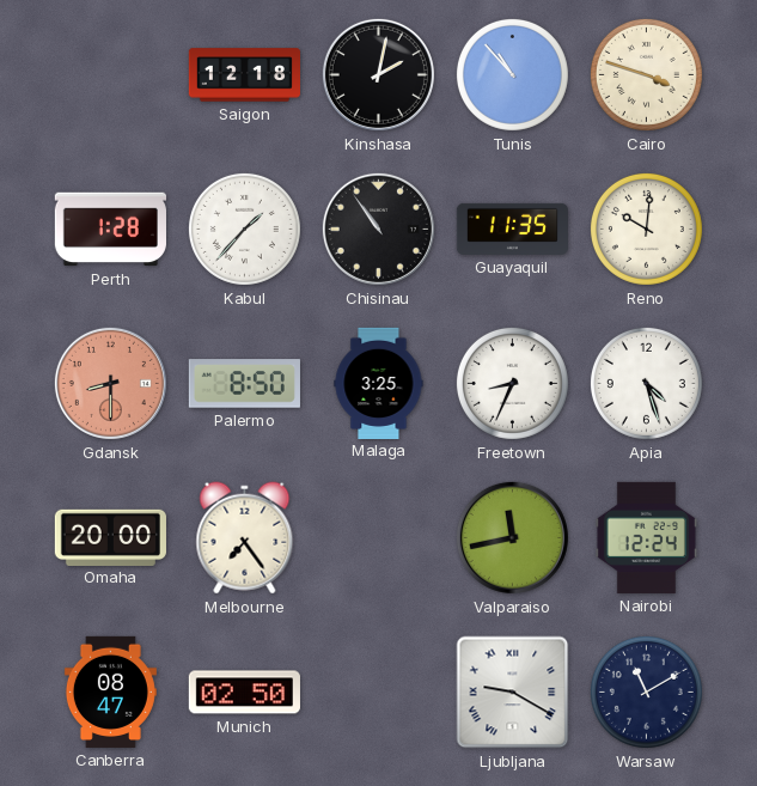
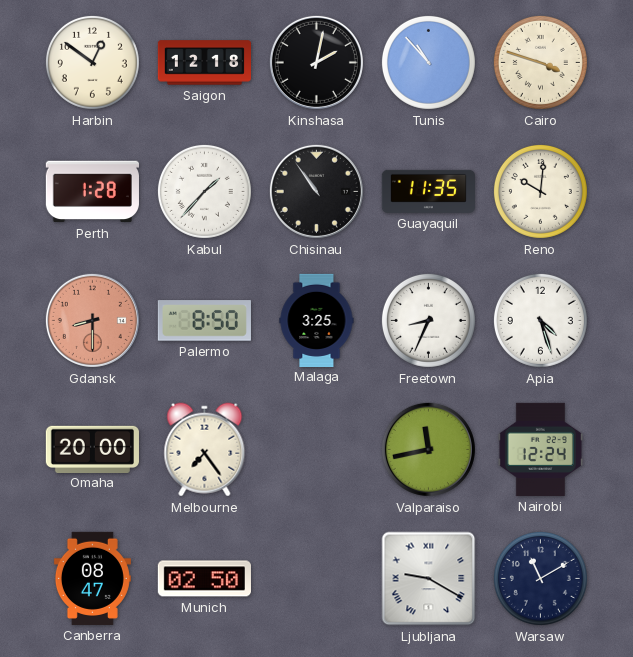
Harbin: none -> 12:51 (92, 62)
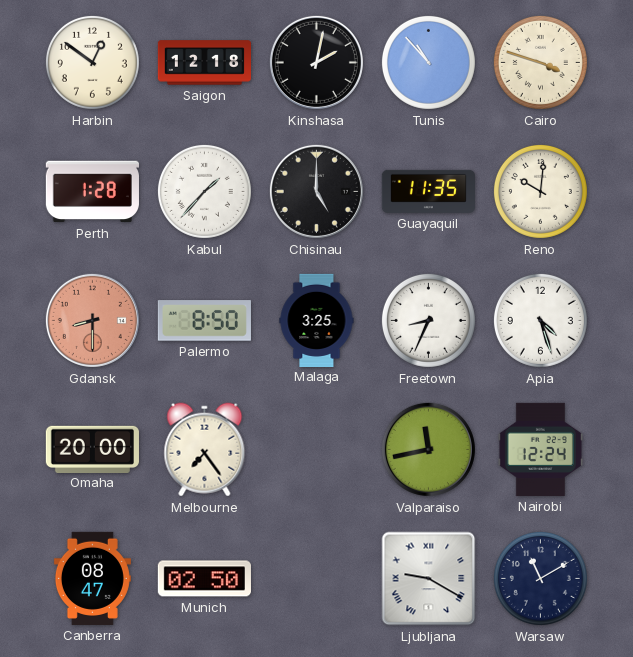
Chisinau: 10:54 -> 5:00 (316, 191)
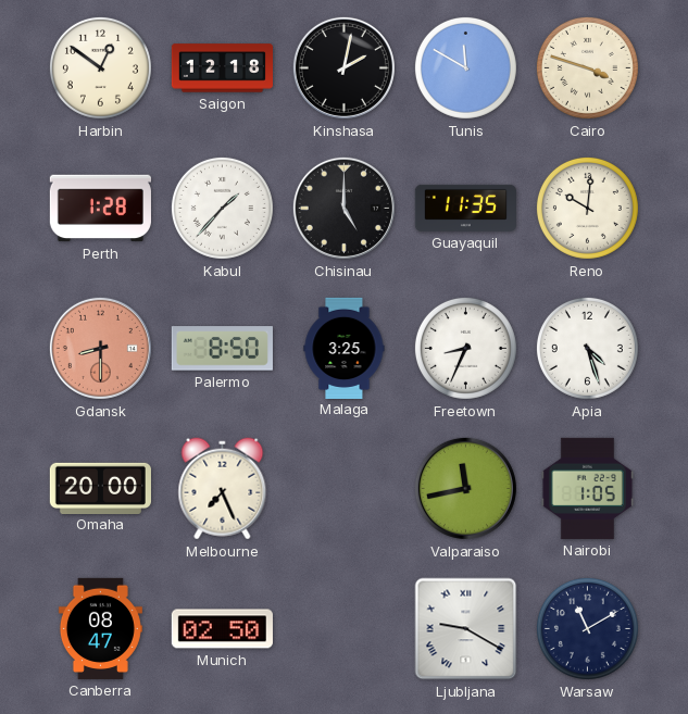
Tunis: 10:53 -> 11:50 (465, 67)
Melbourne: 7:24 -> 7:26 (223, 489)
Nairobi: 12:24 -> 1:05 (587, 488)
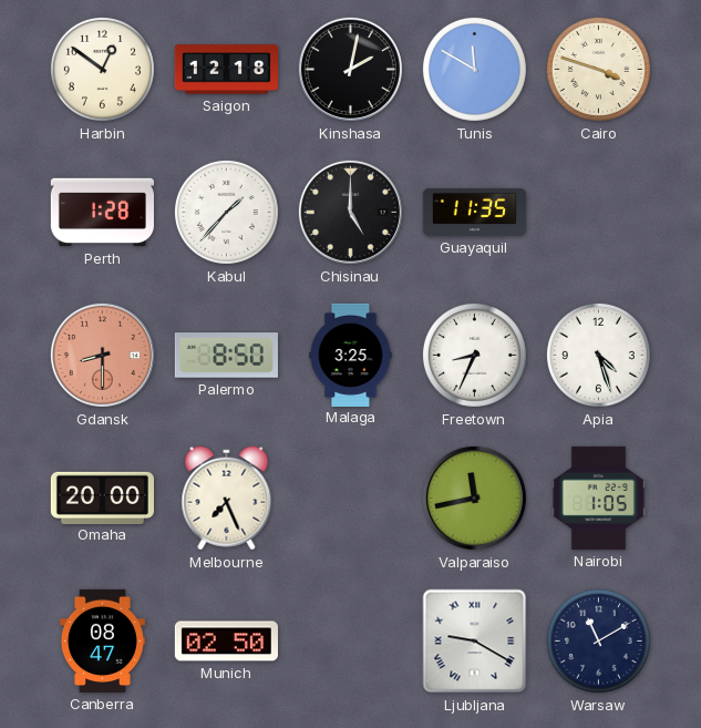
Reno: 10:01 -> none (587, 208)
